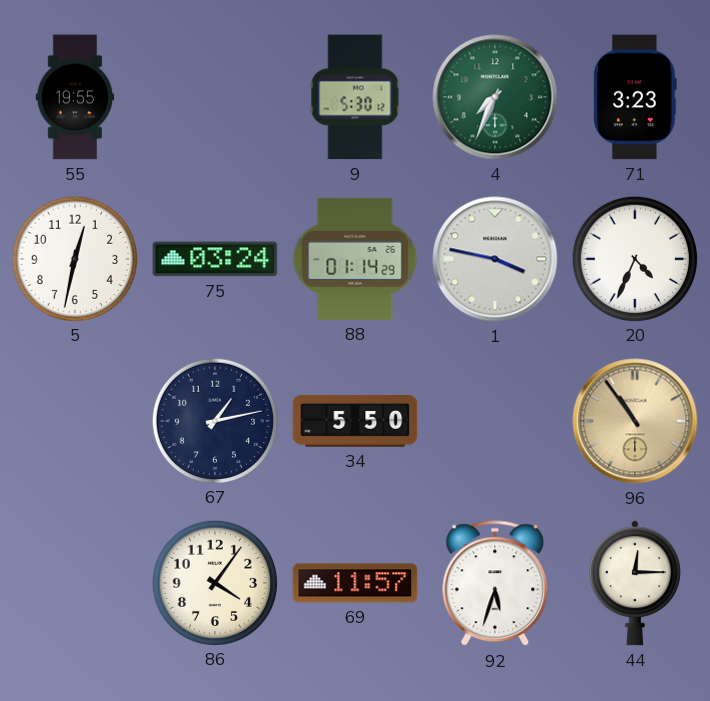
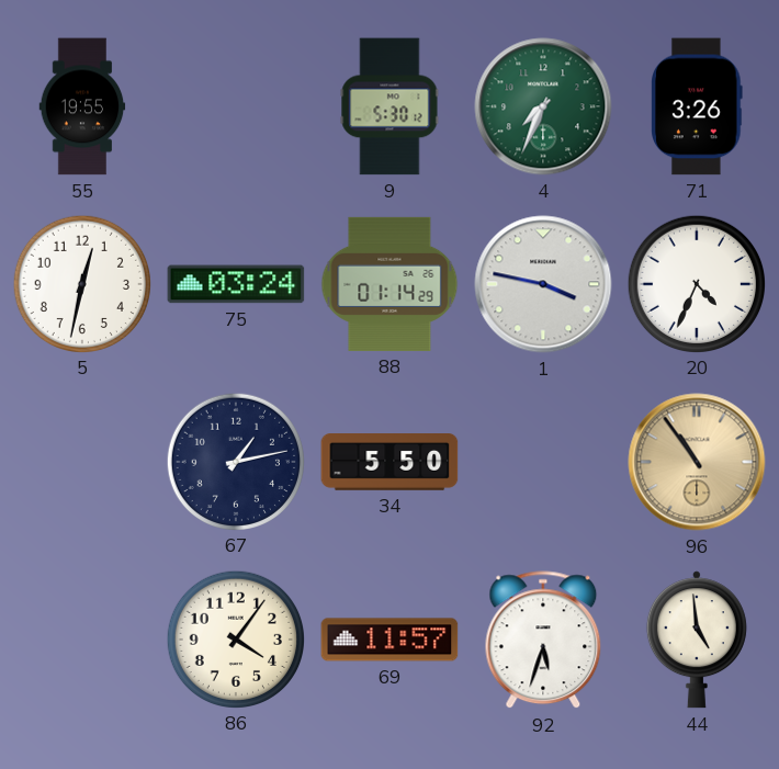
71: 3:23 -> 3:26 (697, 106)
44: 12:15 -> 4:59 (697, 640)
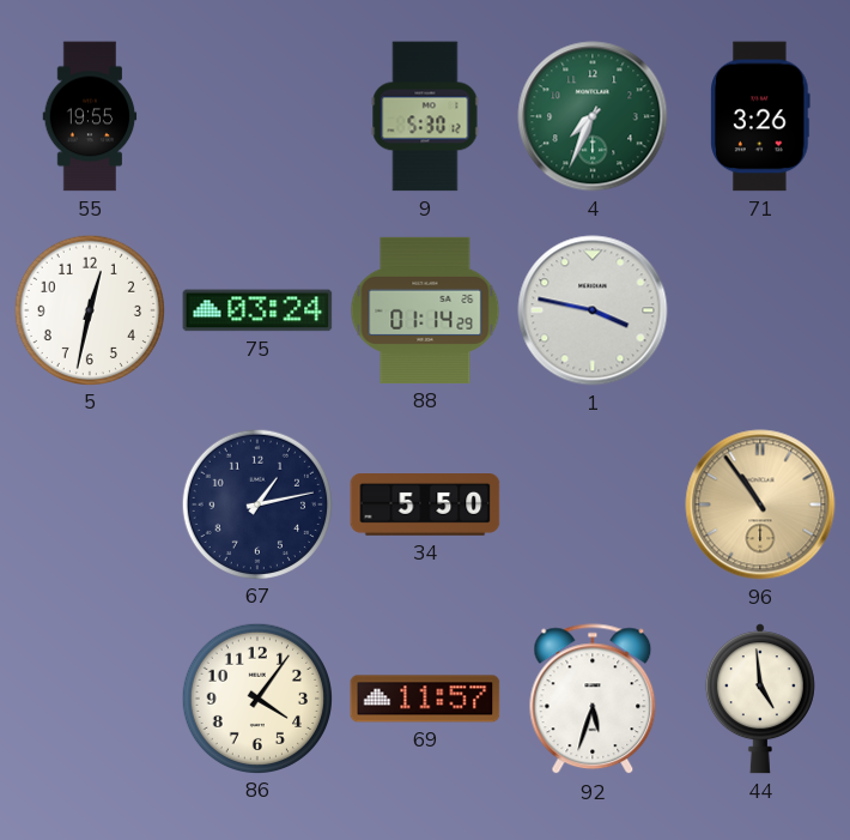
20: 4:34 -> none (696, 283)
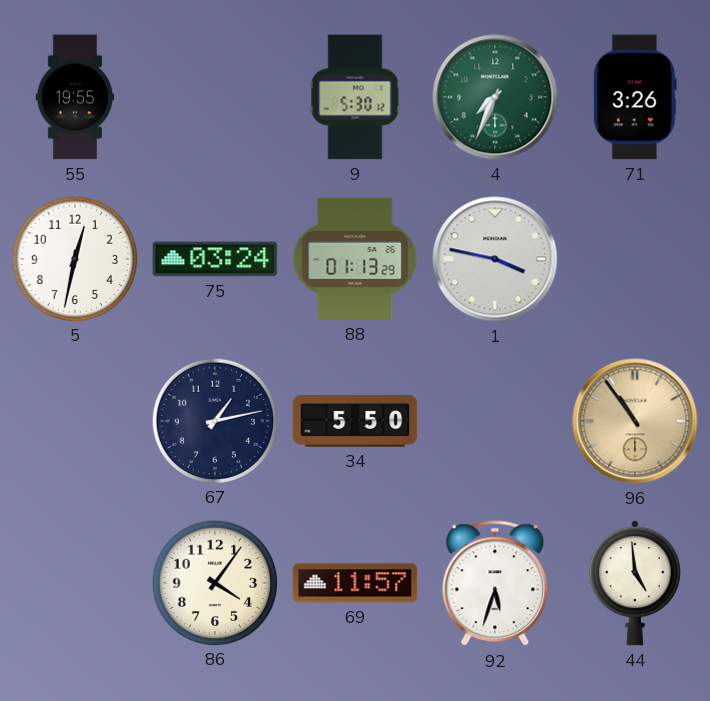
88: 01:14 -> 01:13 (355, 259)
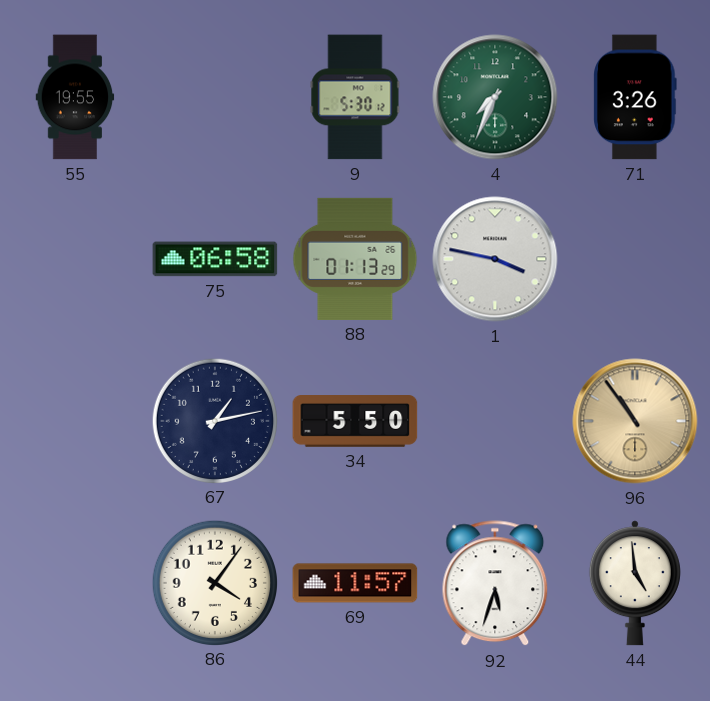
5: 12:32 -> none (74, 258)
75: 03:24 -> 06:58 (215, 259)
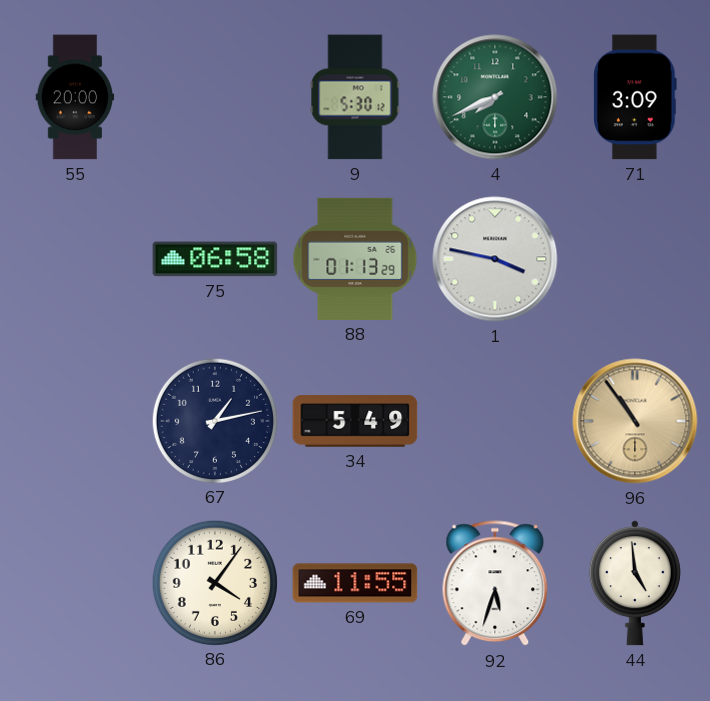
55: 19:55 -> 20:00 (75, 97)
4: 7:34 -> 7:41 (495, 97)
71: 3:26 -> 3:09 (635, 97)
34: 5:50 -> 5:49 (355, 422)
69: 11:57 -> 11:55 (355, 583)
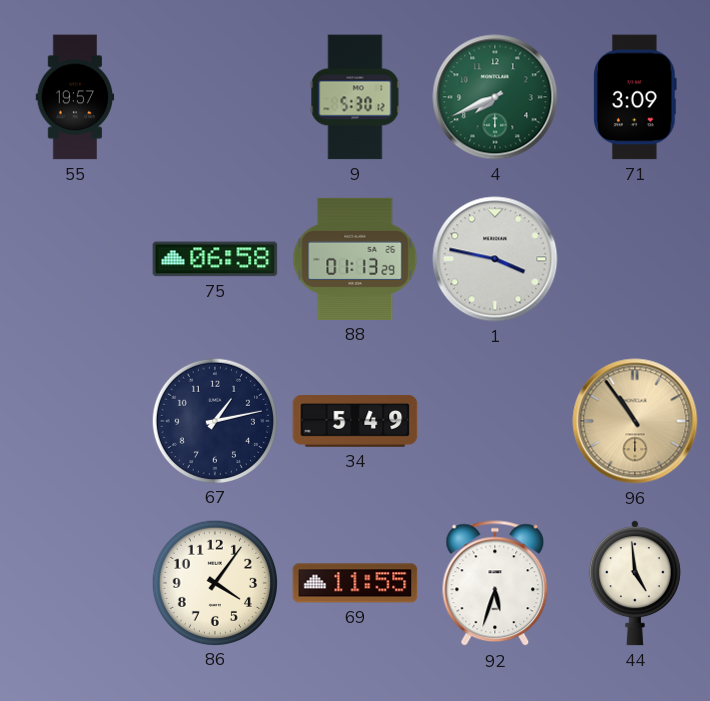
55: 20:00 -> 19:57 (75, 97)
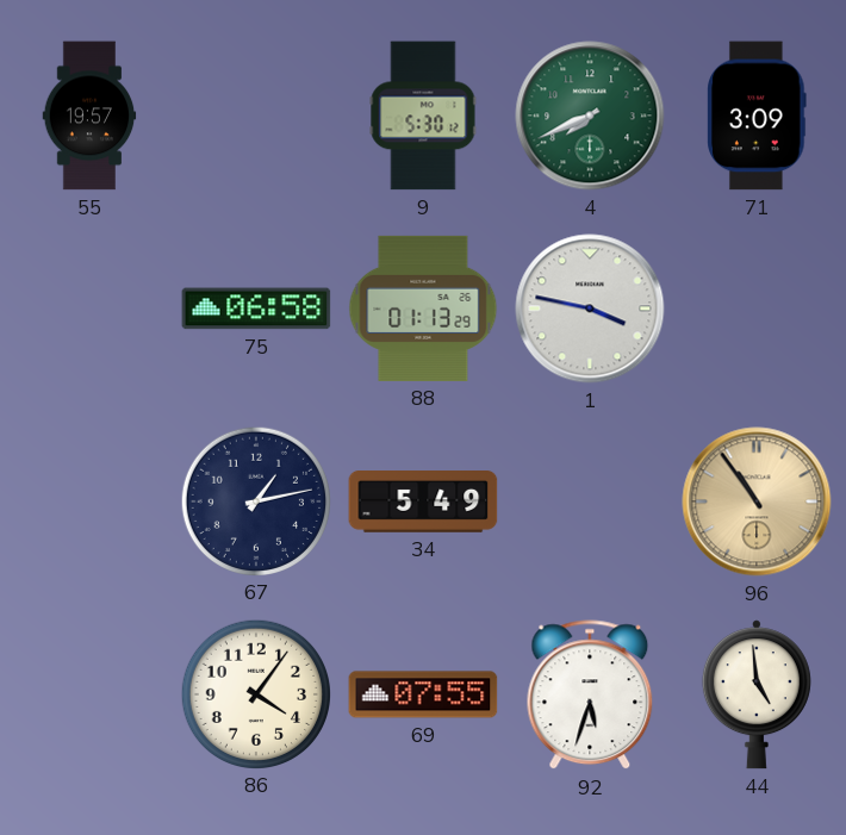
69: 11:55 -> 07:55 (423, 694)
